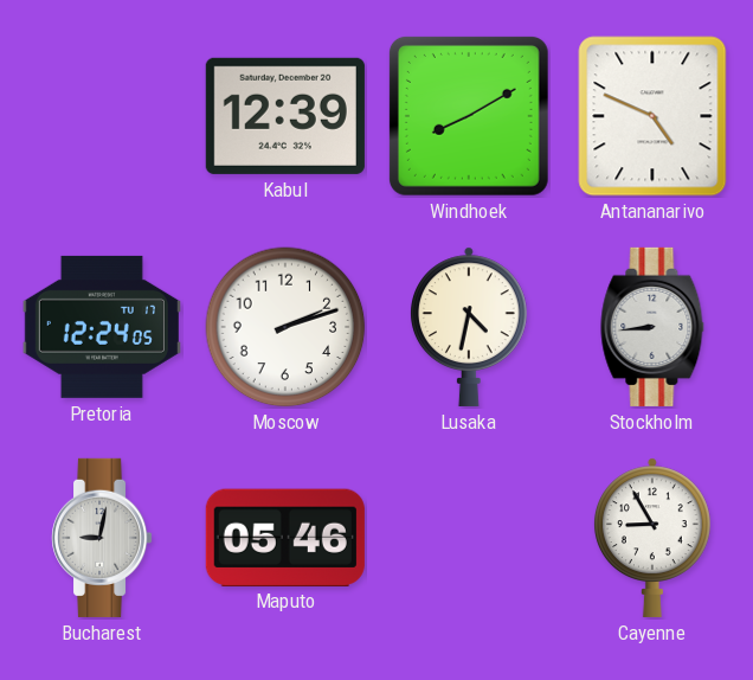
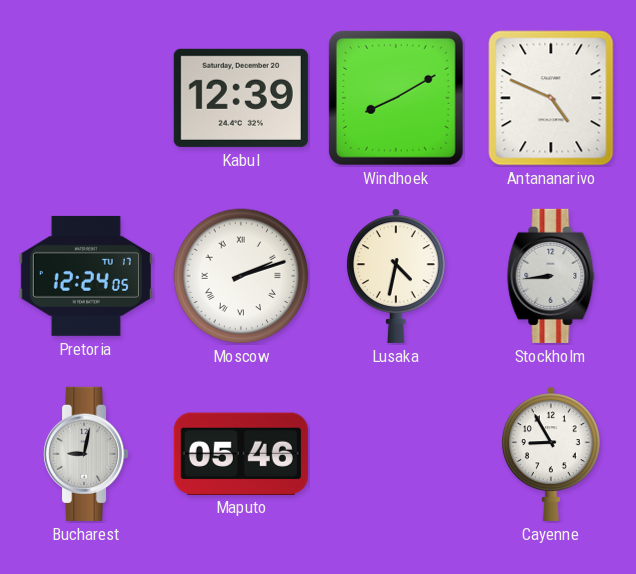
Moscow numerals: Arabic -> Roman (241, 276)
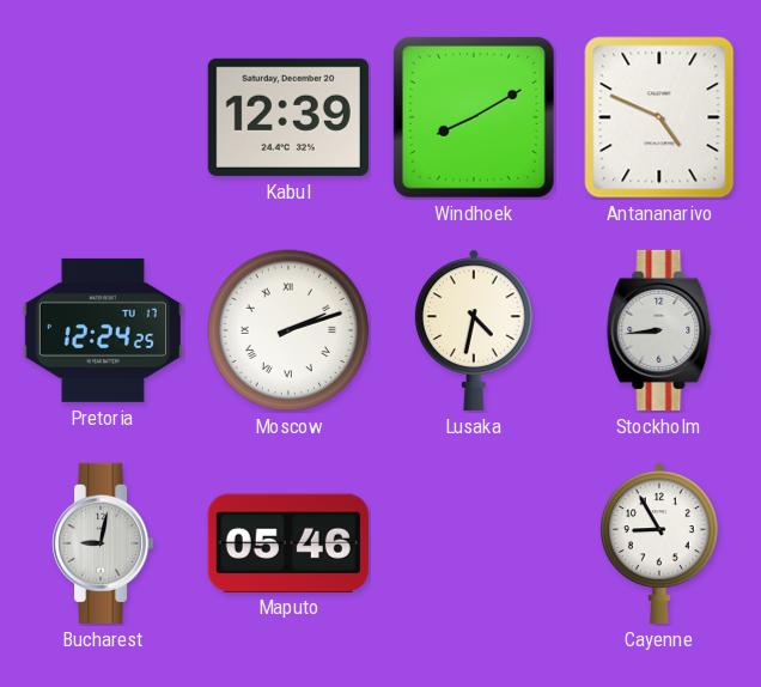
Pretoria: 12:24:05 -> 12:24:25 (103, 330)
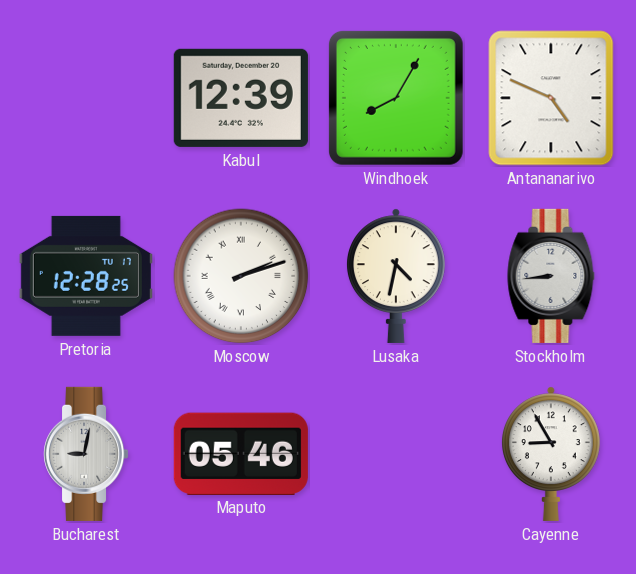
Windhoek: 8:10 -> 8:05 (396, 98)
Pretoria: 12:24 -> 12:28 (86, 276)
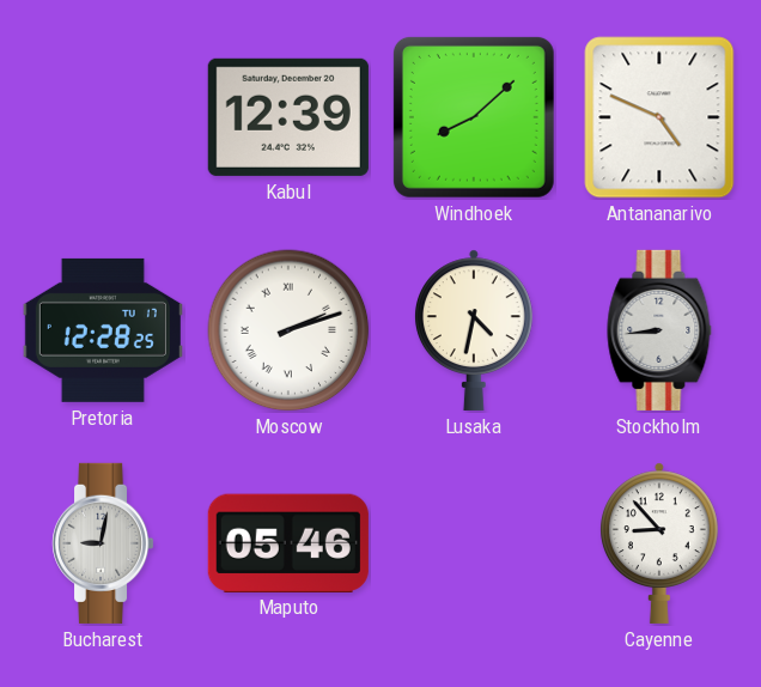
Windhoek: 8:05 -> 8:08 (474, 117)
Cayenne: 8:55 -> 8:53 (659, 543)
